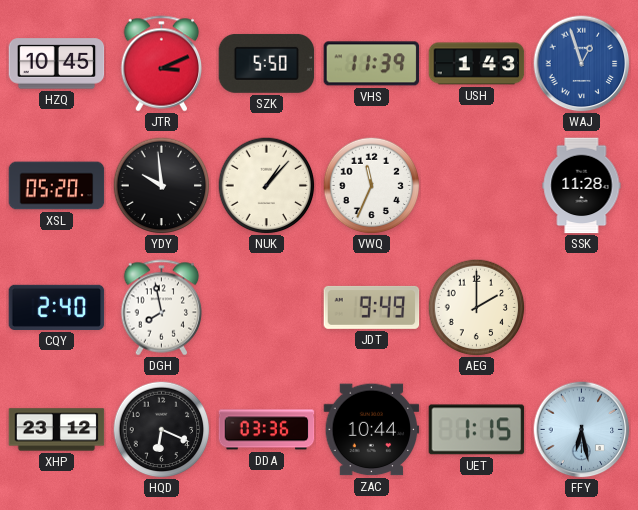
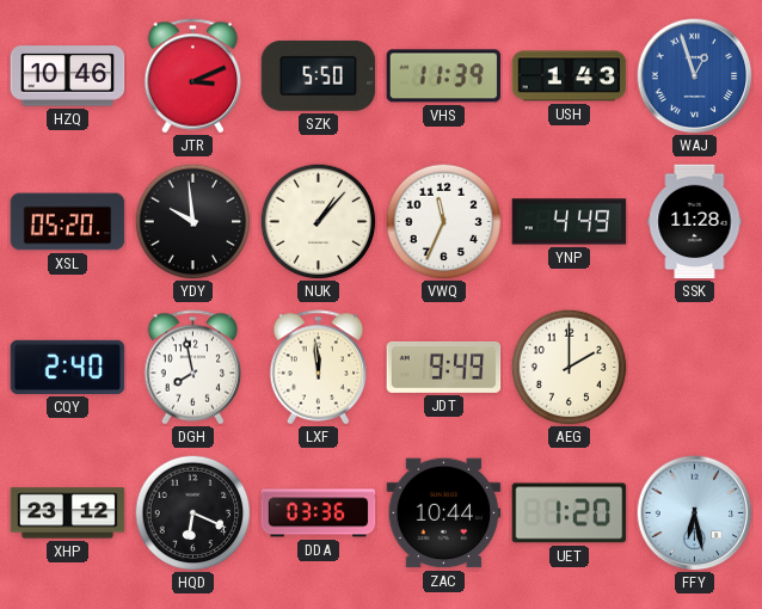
HZQ: 10:45 -> 10:46 (68, 76)
YNP: none -> 4:49 (570, 222)
LXF: none -> 11:59 (319, 368)
UET: 1:15 -> 1:20 (570, 513)
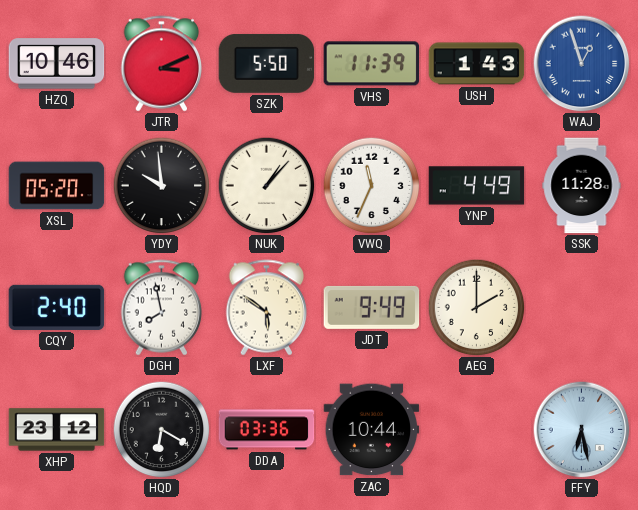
LXF: 11:59 -> 5:51 (267, 308)
HQD: 6:19 -> 6:20 (161, 429)
UET: 1:20 -> none (570, 513)
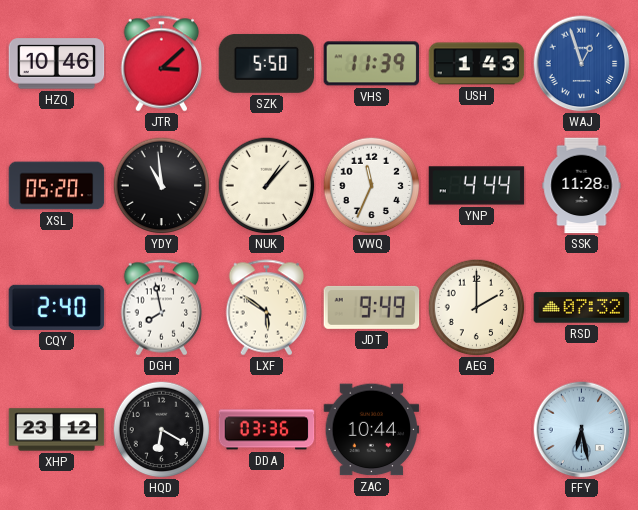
JTR: 3:11 -> 3:08 (162, 64)
YDY: 9:59 -> 10:59 (161, 185)
YNP: 4:49 -> 4:44 (477, 186)
RSD: none -> 07:32 (582, 308)
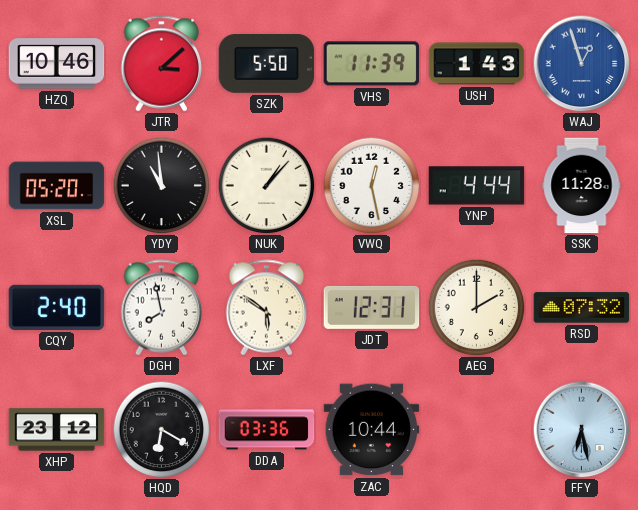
VWQ: 11:34 -> 12:28 (371, 185)
JDT: 9:49 -> 12:31 (372, 307)
